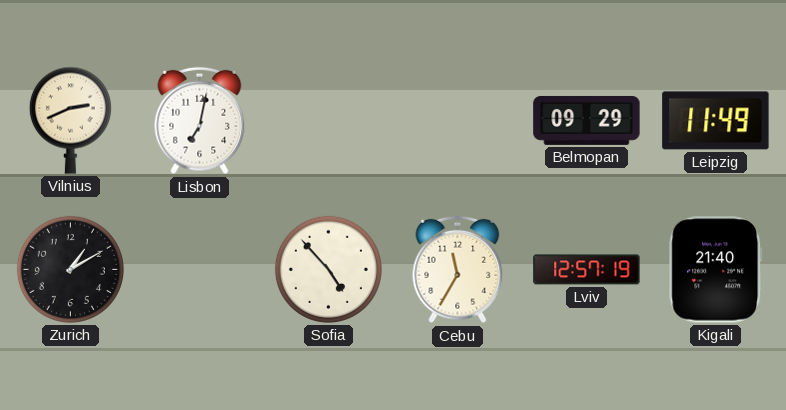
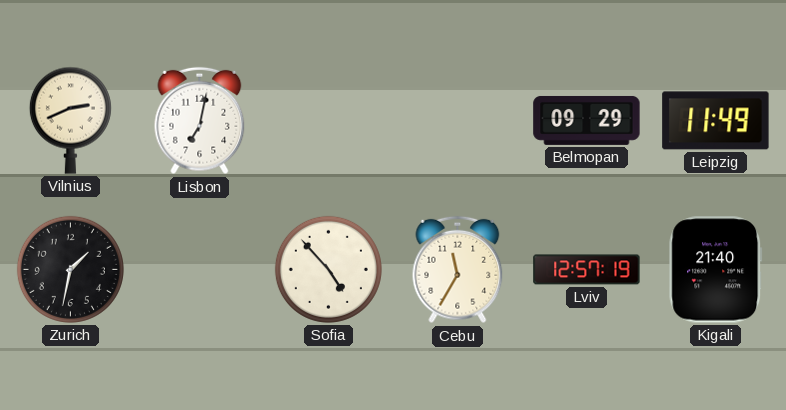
Zurich: 1:10 -> 1:32 (70, 269)
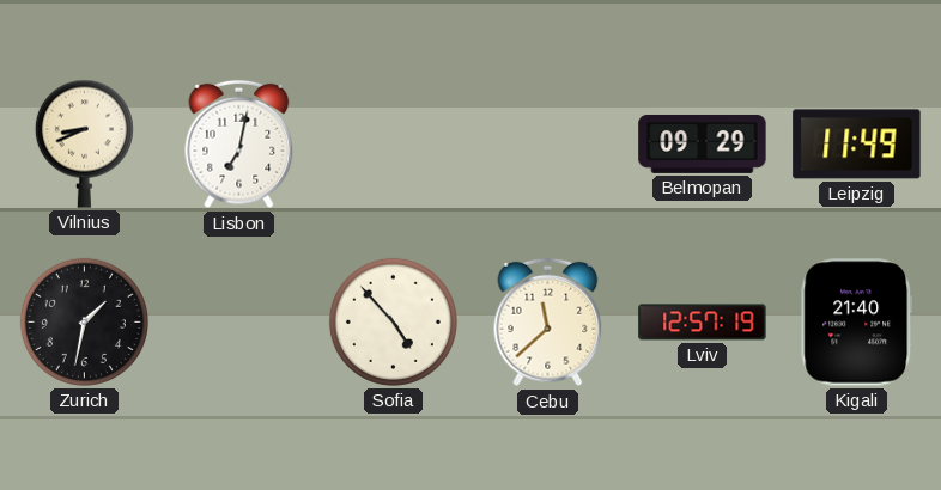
Vilnius: 2:41 -> 8:41 (84, 143)
Cebu: 11:35 -> 11:38 (548, 323)
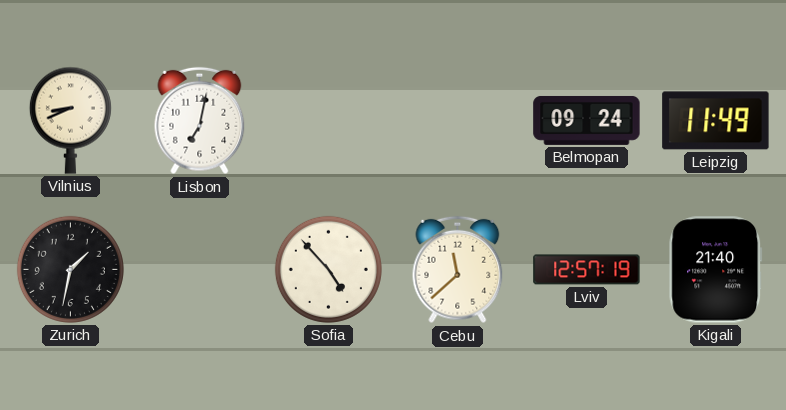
Belmopan: 09:29 -> 09:24 (587, 120)
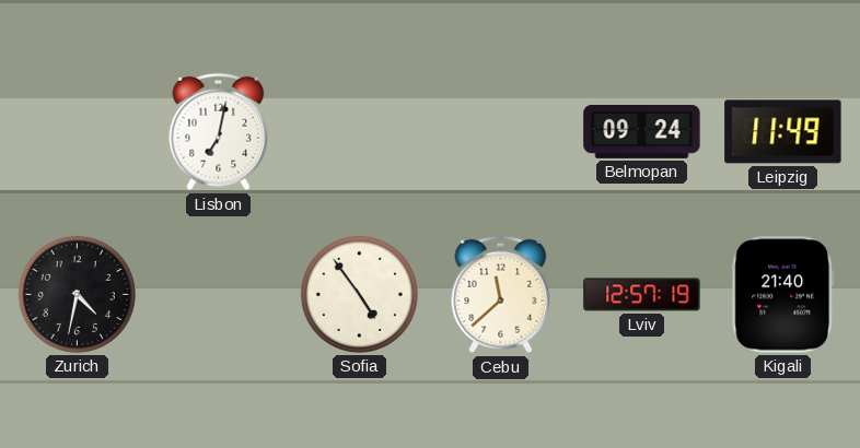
Vilnius: 8:41 -> none (70, 120)
Zurich: 1:32 -> 4:32 (77, 294)
Sofia: 4:53 -> 4:54 (359, 294)
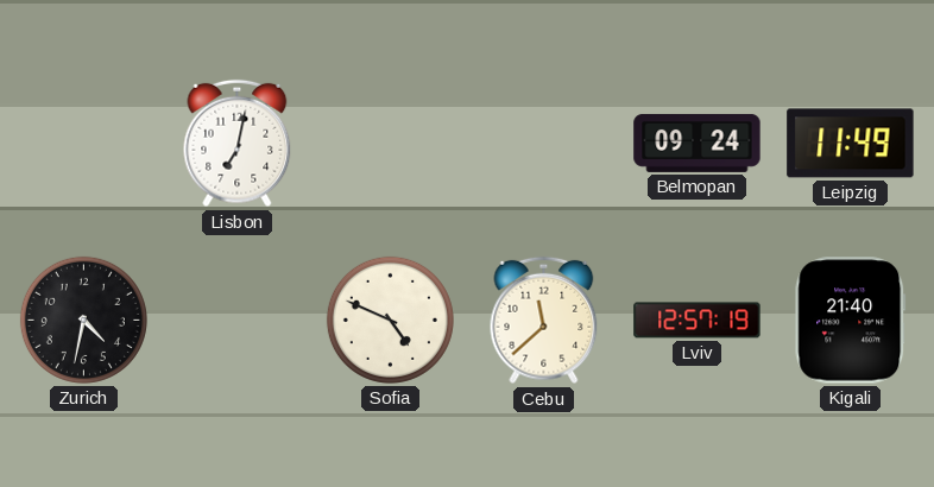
Sofia: 4:54 -> 4:49 (390, 320)
